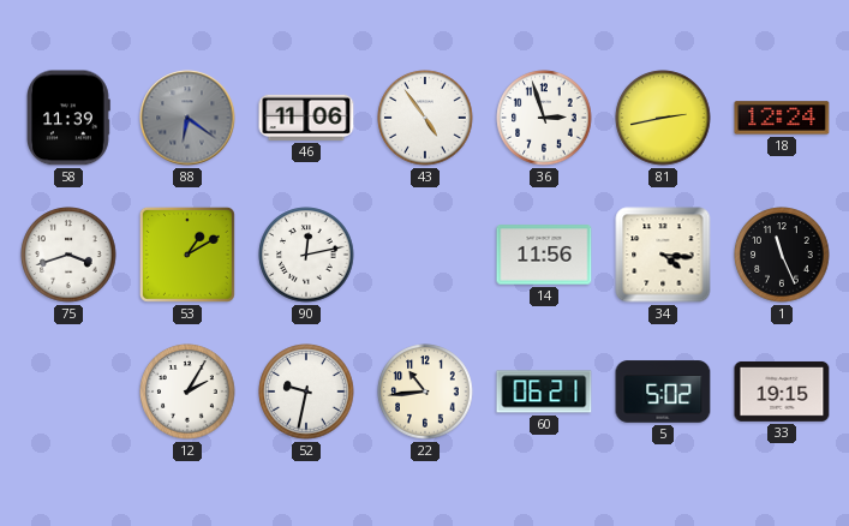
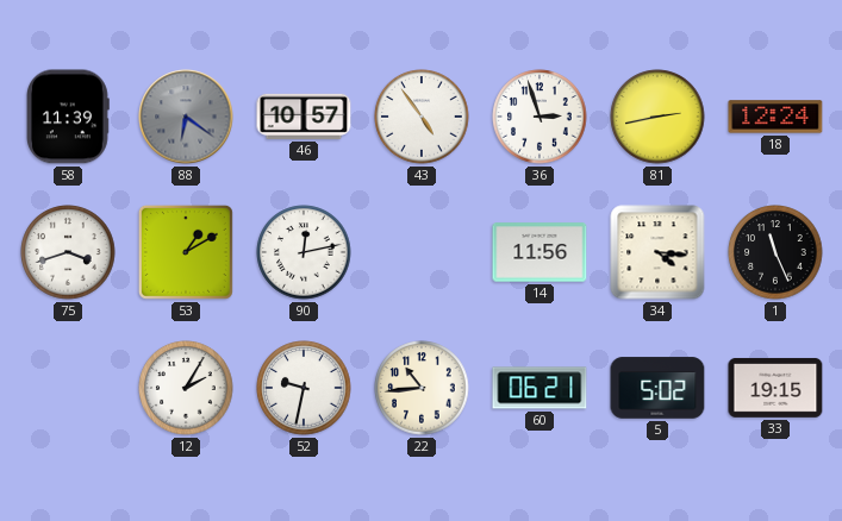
46: 11:06 -> 10:57 (304, 117)
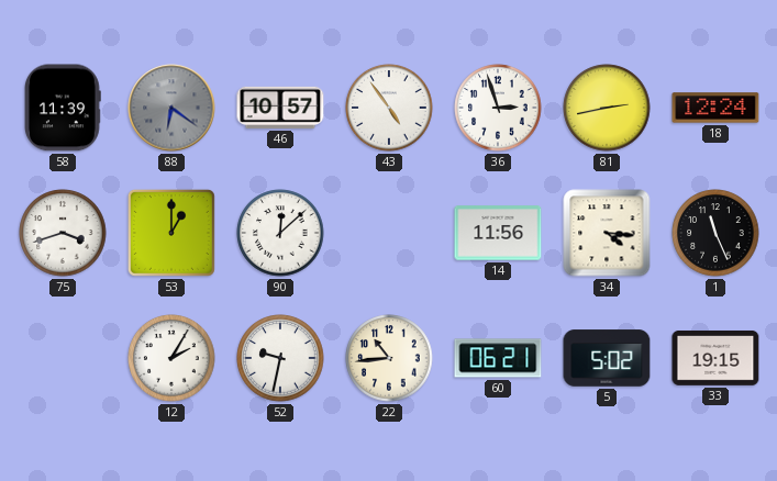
53: 1:10 -> 1:00 (171, 233)
90: 12:13 -> 12:08 (280, 233)
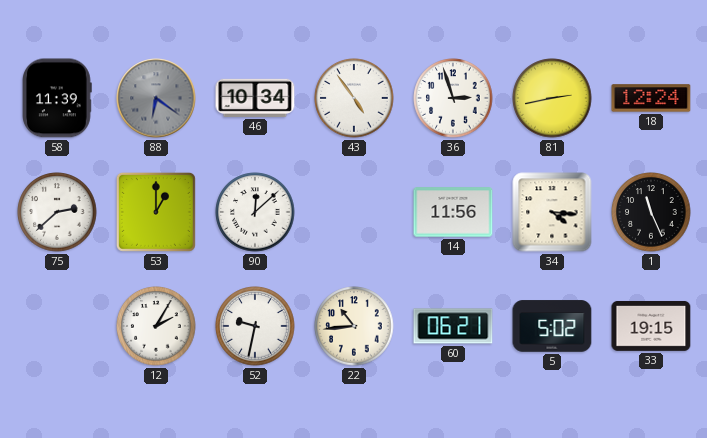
46: 10:57 -> 10:34 (255, 98)
75: 3:42 -> 2:38 (57, 212)
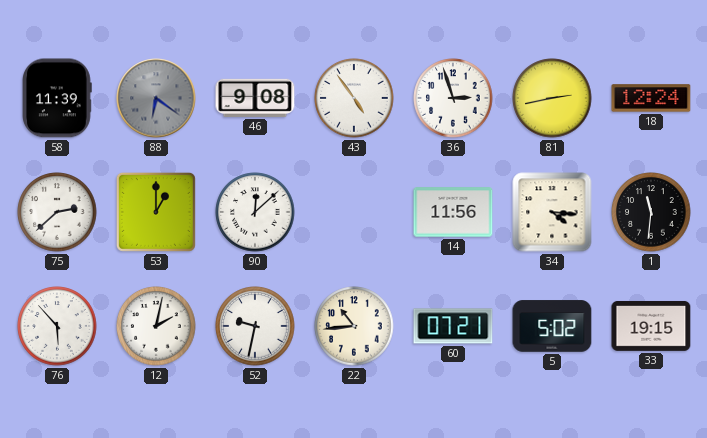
46: 10:34 -> 9:08 (255, 98)
1: 11:26 -> 11:31 (651, 212)
76: none -> 5:53 (57, 326)
12: 2:05 -> 2:02 (156, 326)
60: 06:21 -> 07:21 (453, 326)
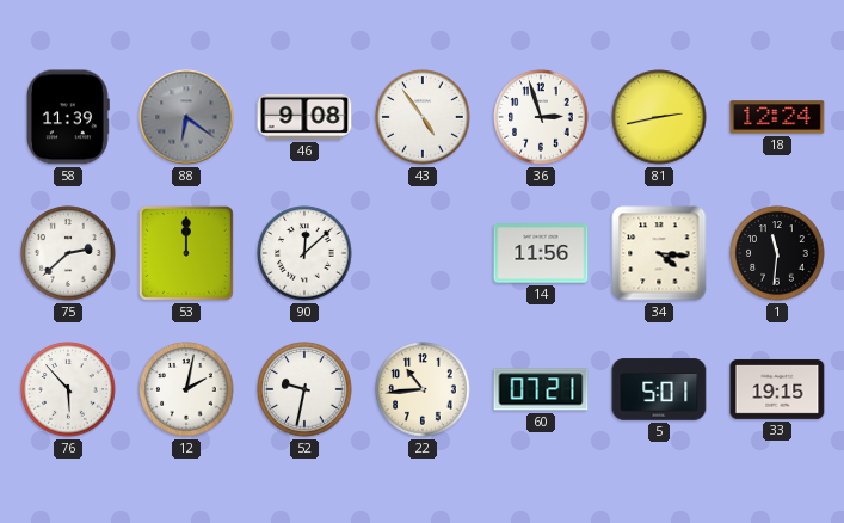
53: 1:00 -> 12:00 (186, 253)
5: 5:02 -> 5:01 (659, 389)
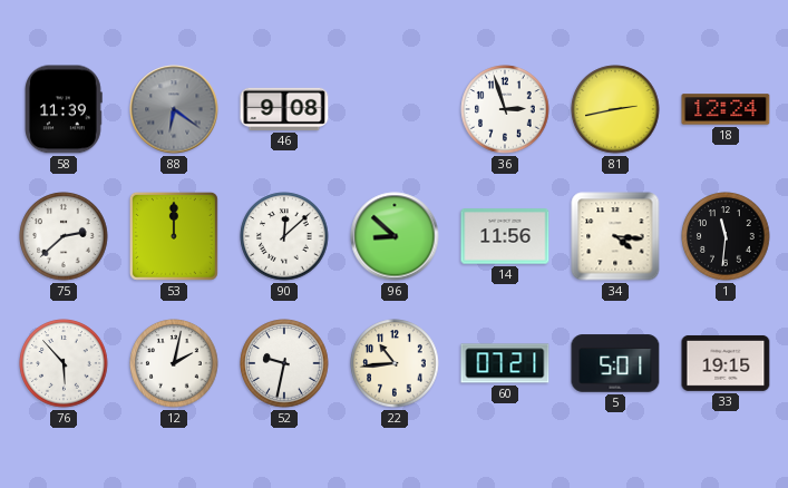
43: 4:54 -> none (423, 117)
96: none -> 8:52 (395, 236)
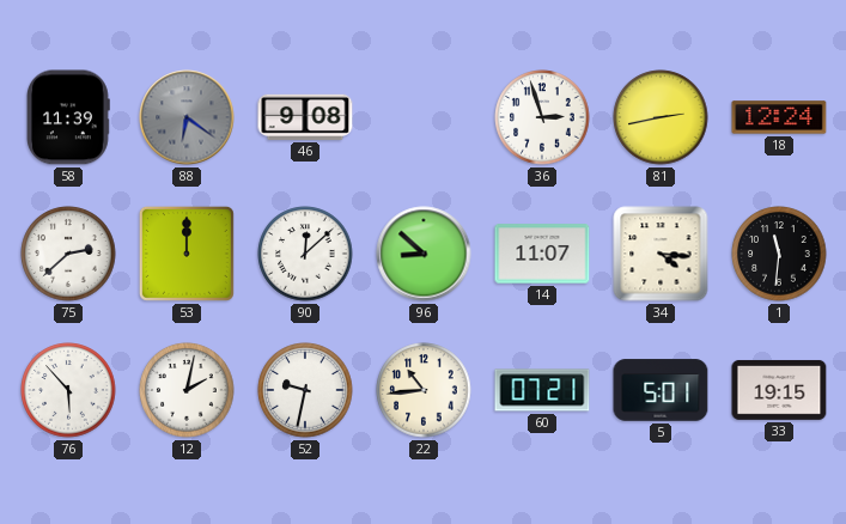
14: 11:56 -> 11:07 (542, 254)
